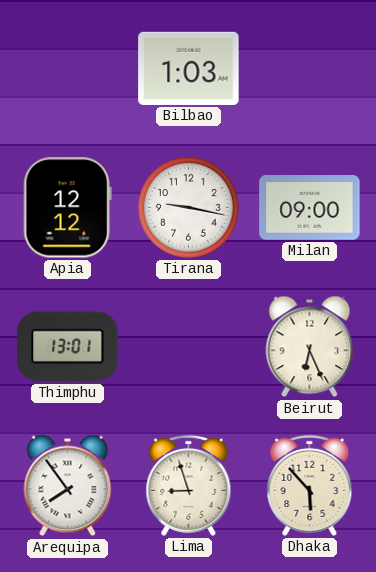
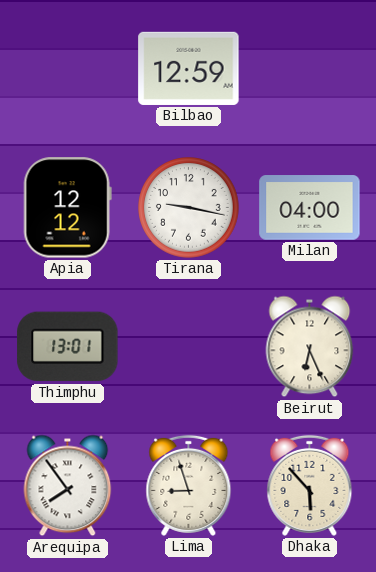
Bilbao: 1:03 -> 12:59 (189, 68)
Milan: 09:00 -> 04:00 (310, 208)
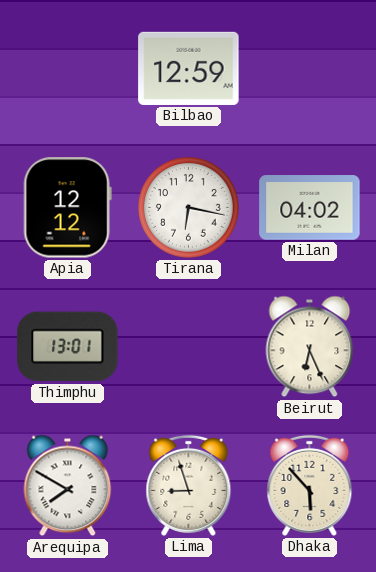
Tirana: 9:17 -> 6:17 (189, 208)
Milan: 04:00 -> 04:02 (310, 208)
Arequipa: 7:54 -> 7:50 (68, 486)
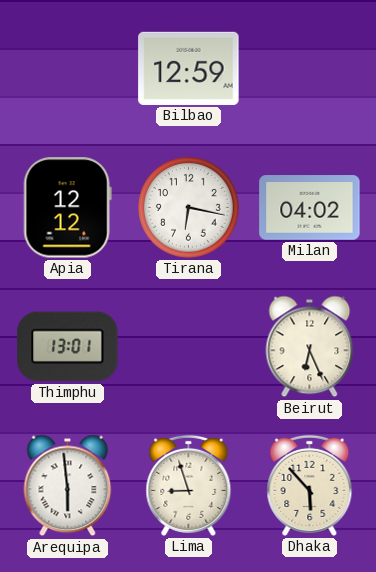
Arequipa: 7:50 -> 5:59 (68, 486)
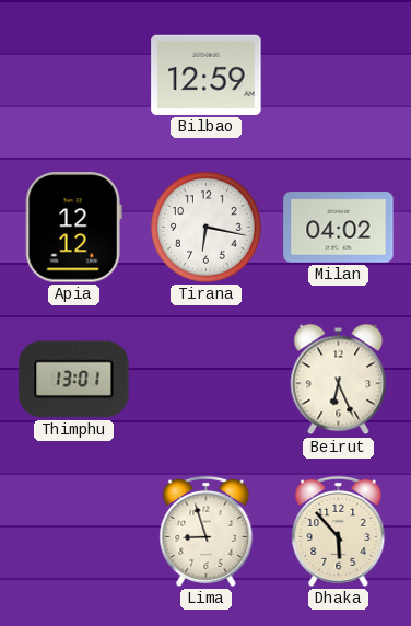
Arequipa: 5:59 -> none (68, 486)
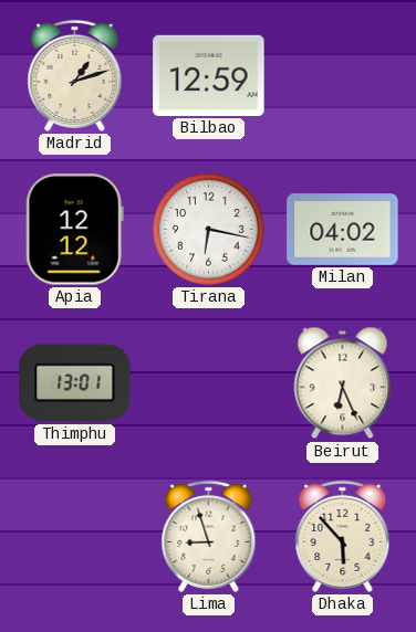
Madrid: none -> 1:12 (75, 75)
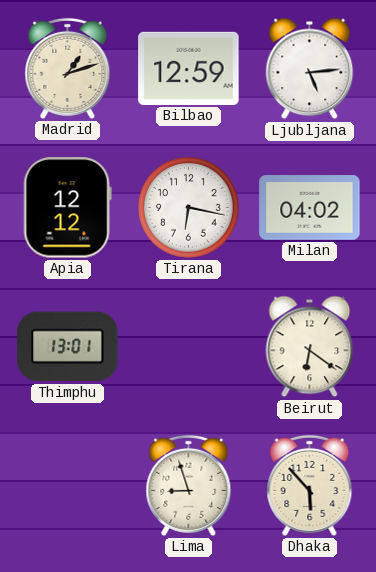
Ljubljana: none -> 5:14 (310, 69)
Beirut: 6:26 -> 6:21 (310, 347)
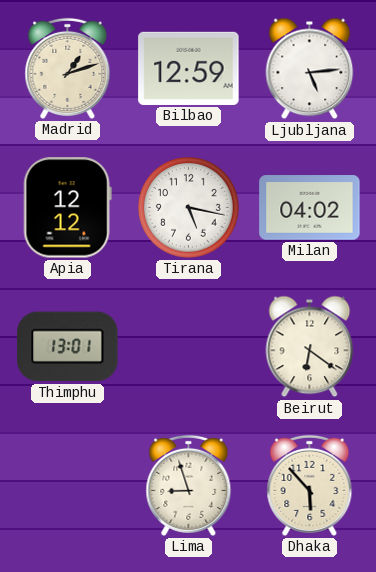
Tirana: 6:17 -> 5:17 (189, 208)
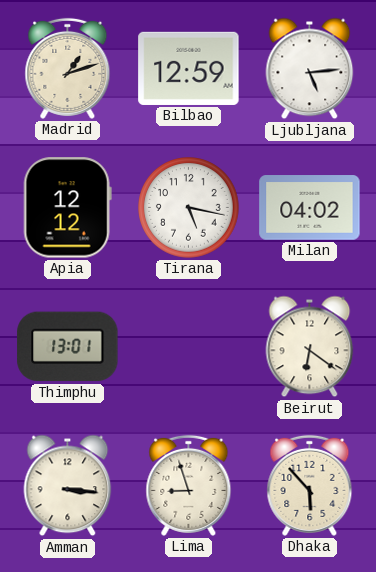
Amman: none -> 3:16 (68, 486)
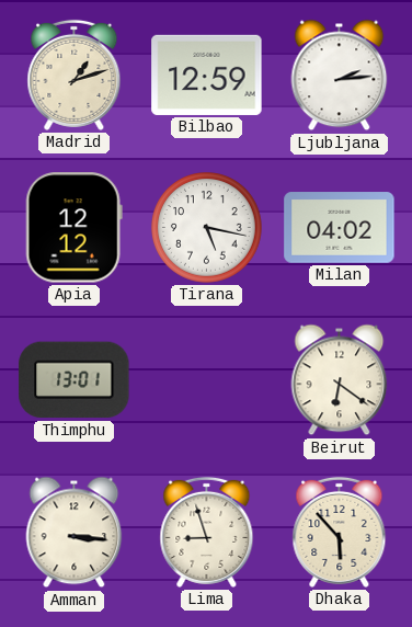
Ljubljana: 5:14 -> 2:14 (340, 76)
